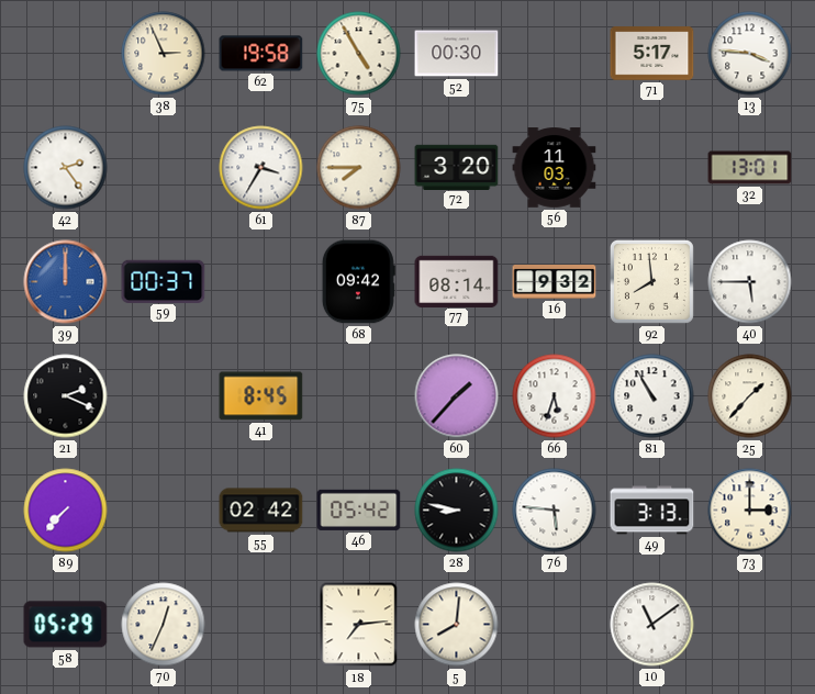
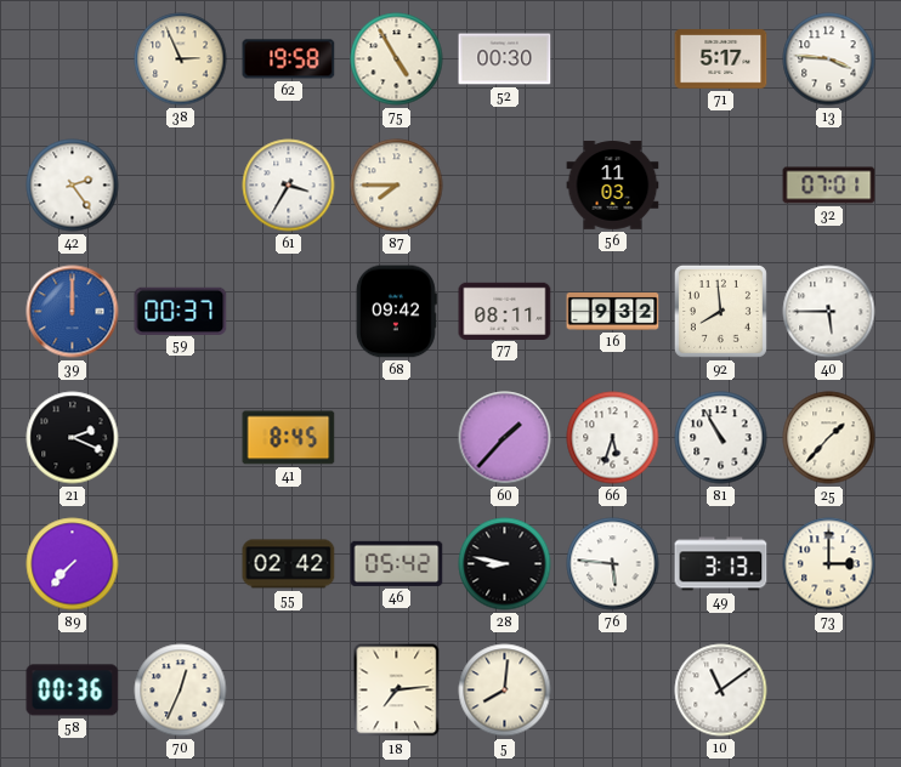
72: 3:20 -> none (457, 167)
32: 13:01 -> 07:01 (829, 186)
77: 08:14 -> 08:11 (505, 311)
58: 05:29 -> 00:36 (73, 691)
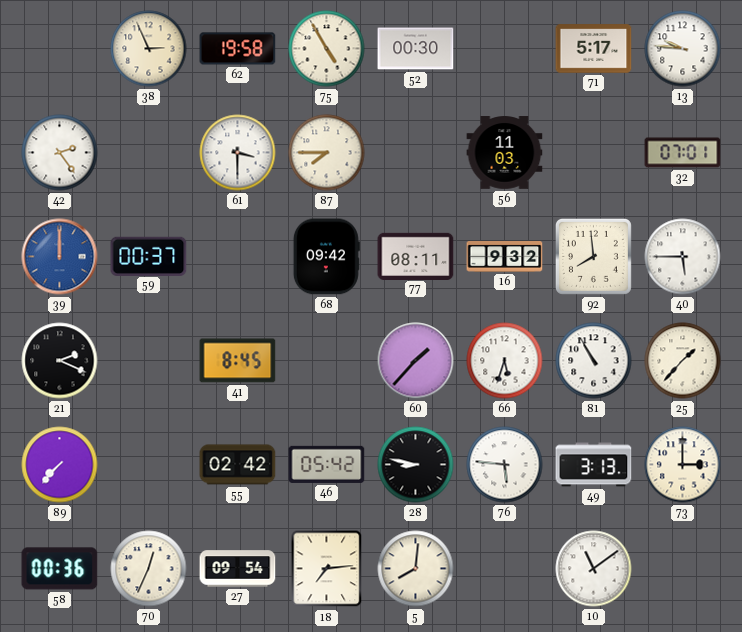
13: 3:46 -> 9:46 (683, 49)
61: 3:35 -> 3:30 (238, 153)
27: none -> 09:54 (238, 569)
